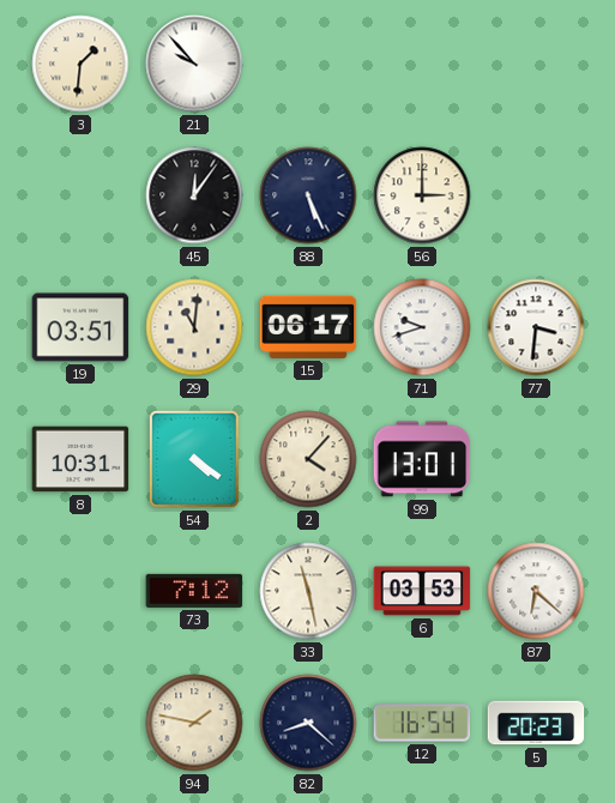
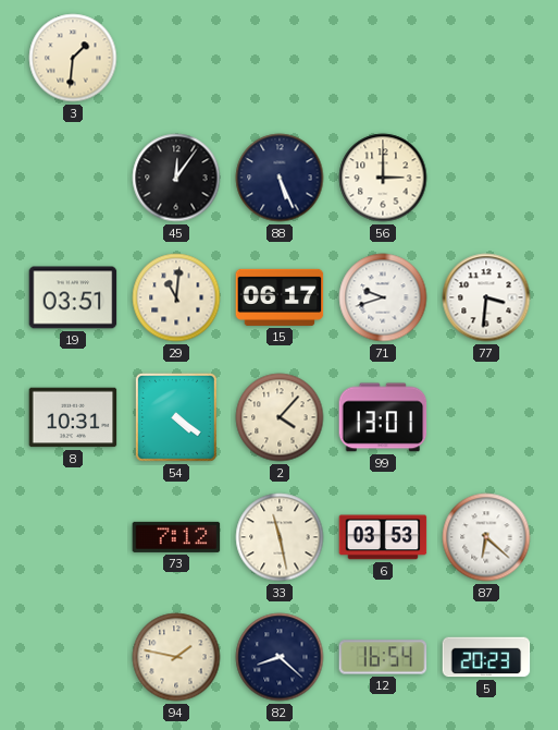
21: 9:53 -> none (194, 64)
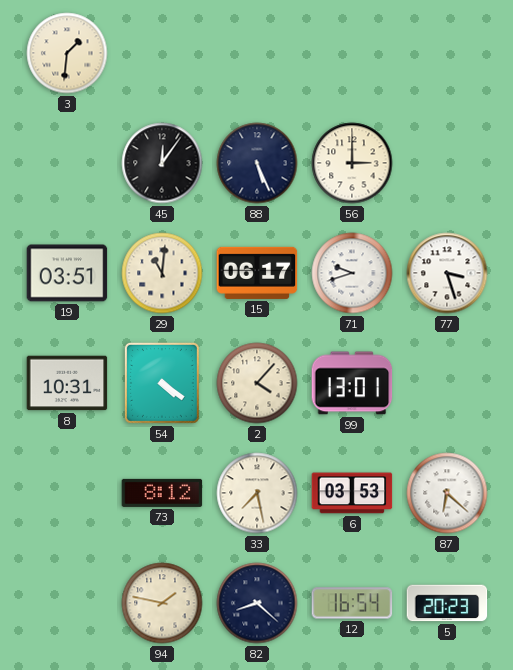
77: 3:31 -> 3:27 (447, 273)
73: 7:12 -> 8:12 (162, 493)
33: 11:28 -> 7:28 (257, 493)
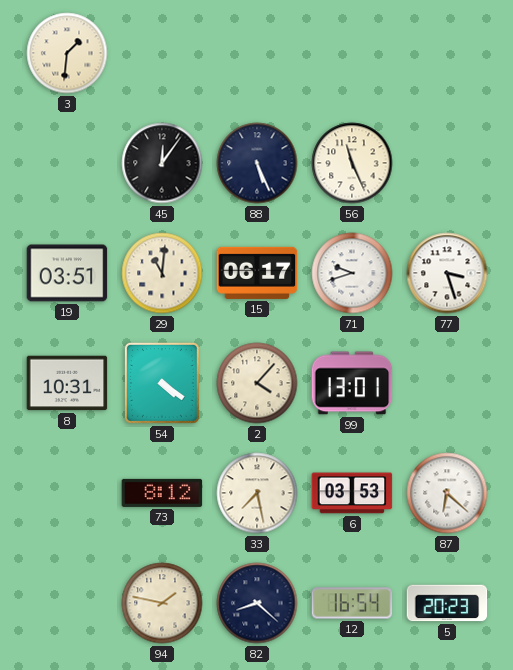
56: 3:00 -> 11:26 (352, 163)
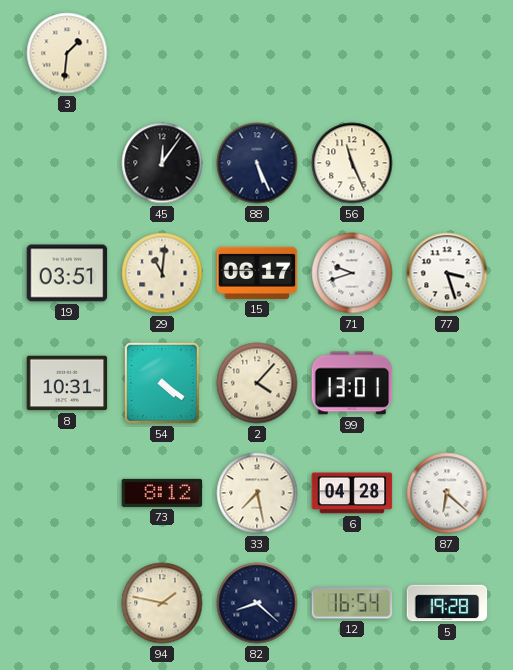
6: 03:53 -> 04:28 (352, 493)
5: 20:23 -> 19:28 (447, 603)
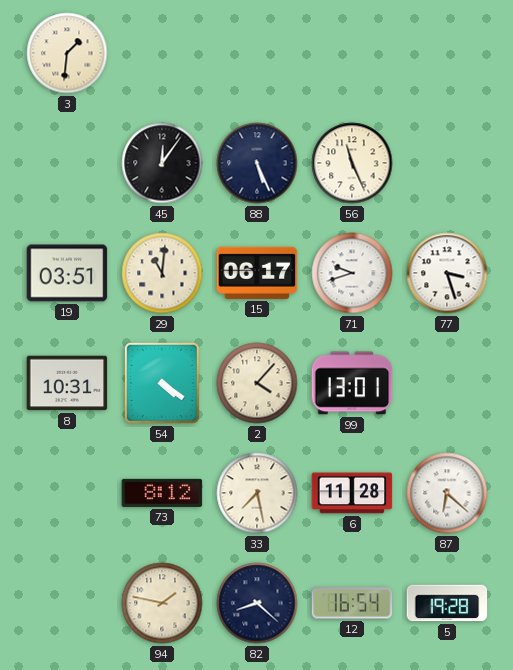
6: 04:28 -> 11:28 (352, 493)
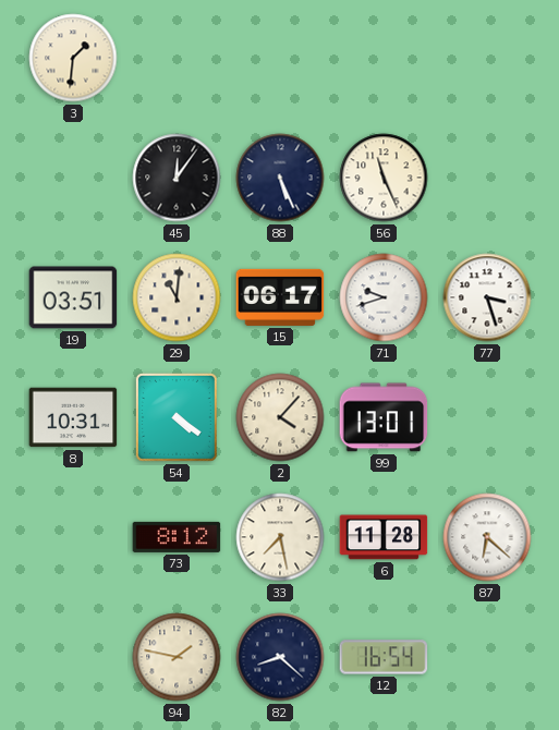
5: 19:28 -> none (447, 603)
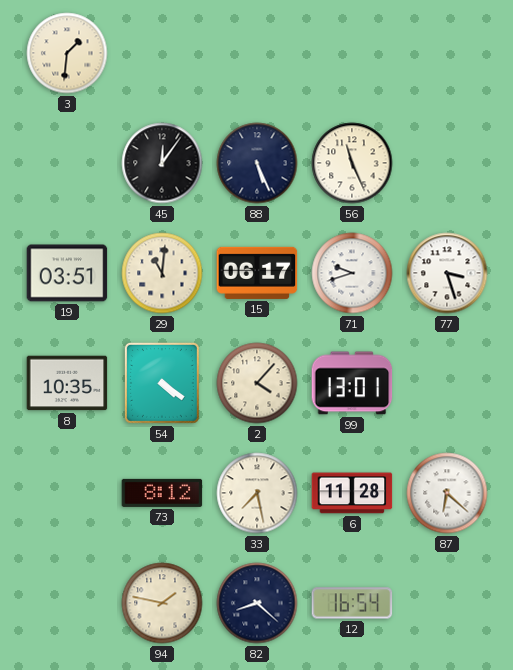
8: 10:31 -> 10:35 (67, 383)
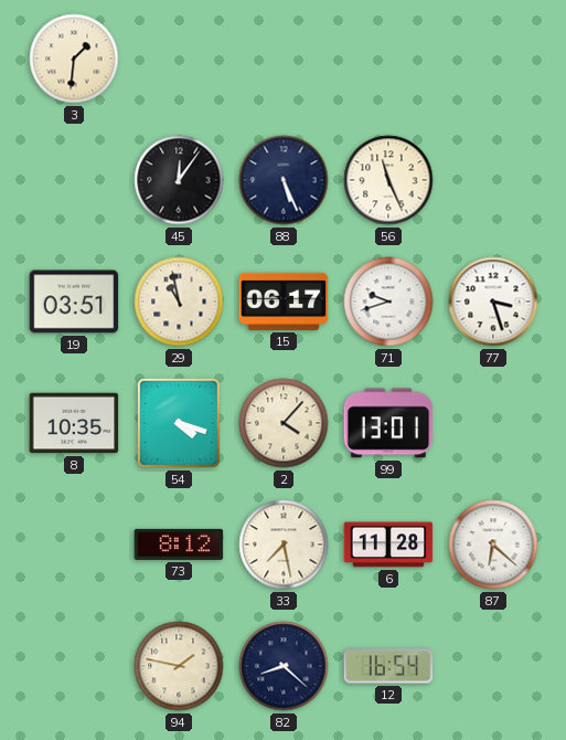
29: 11:01 -> 10:58 (179, 302)
54: 4:21 -> 4:18 (179, 423)
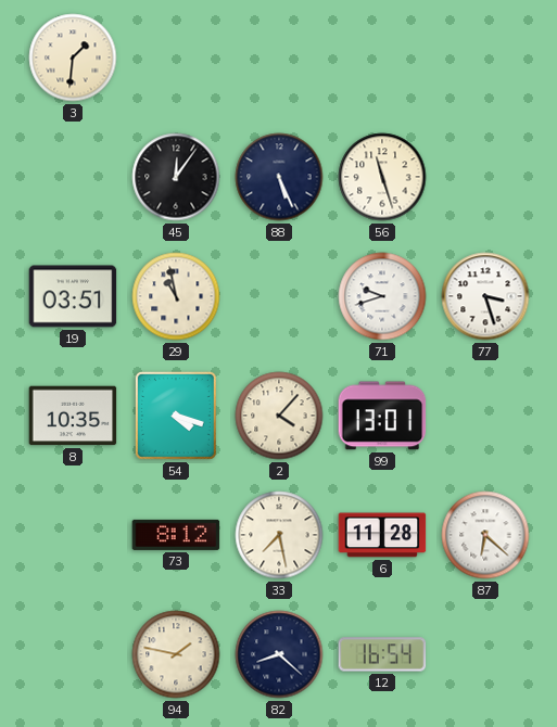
56: 11:26 -> 11:27 (382, 177)
15: 06:17 -> none (284, 302)
